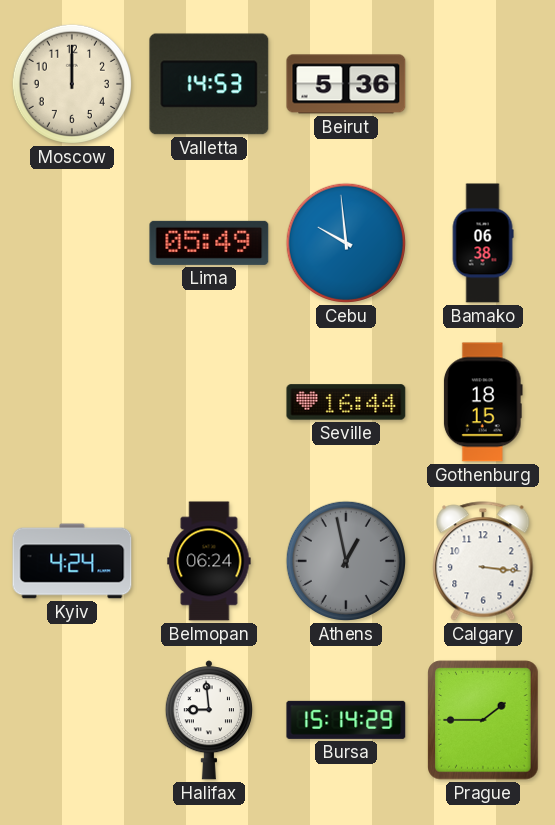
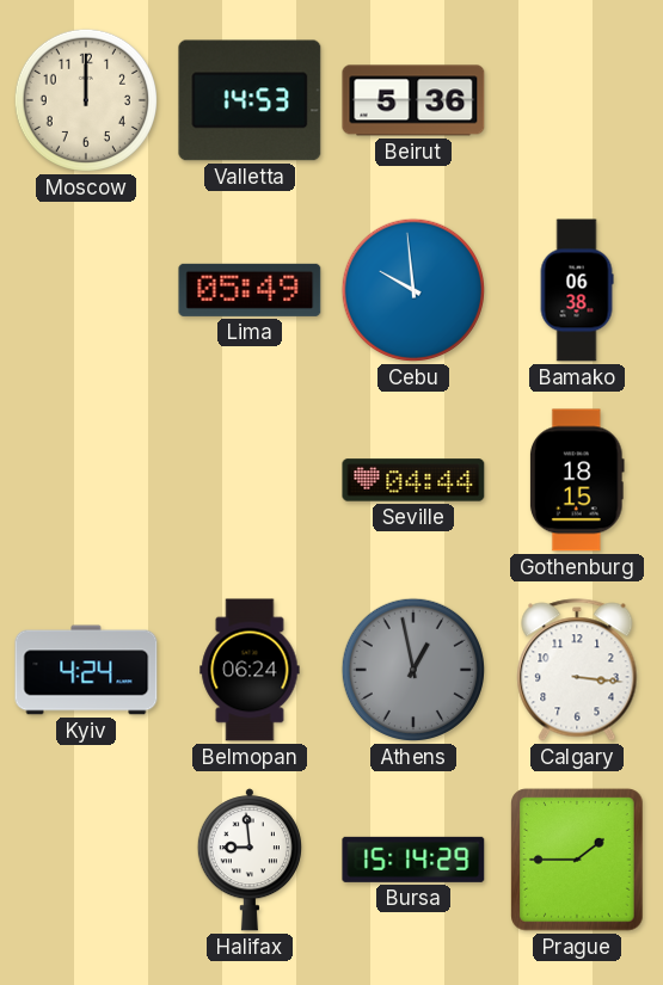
Seville: 16:44 -> 04:44 (413, 480)
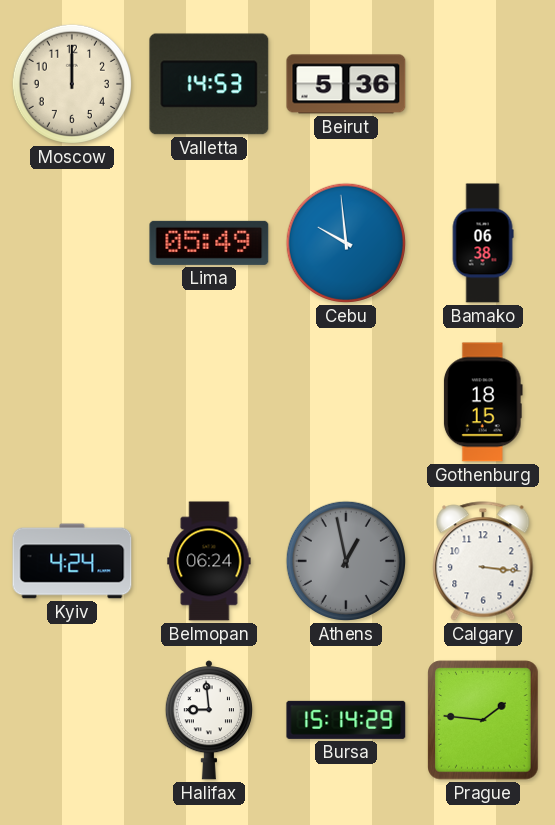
Seville: 04:44 -> none (413, 480)
Prague: 1:45 -> 1:46 (483, 720)
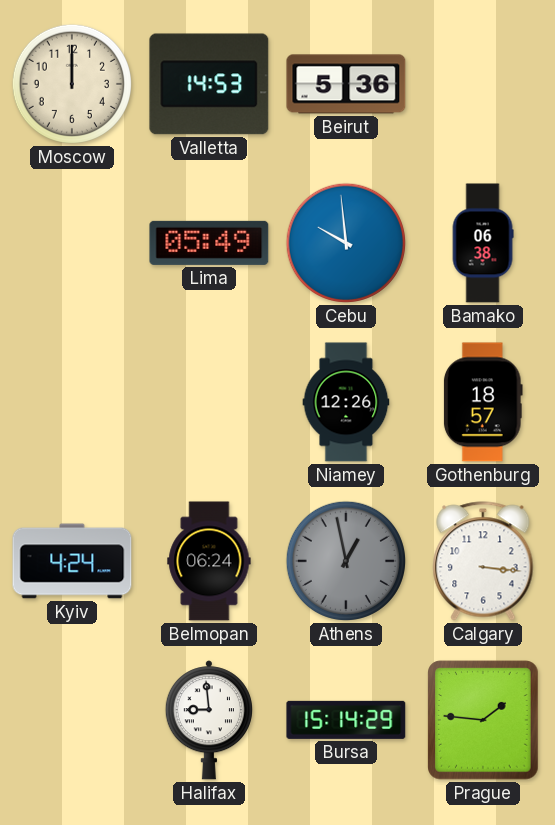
Niamey: none -> 12:26 (346, 402)
Gothenburg: 18:15 -> 18:57 (483, 402)
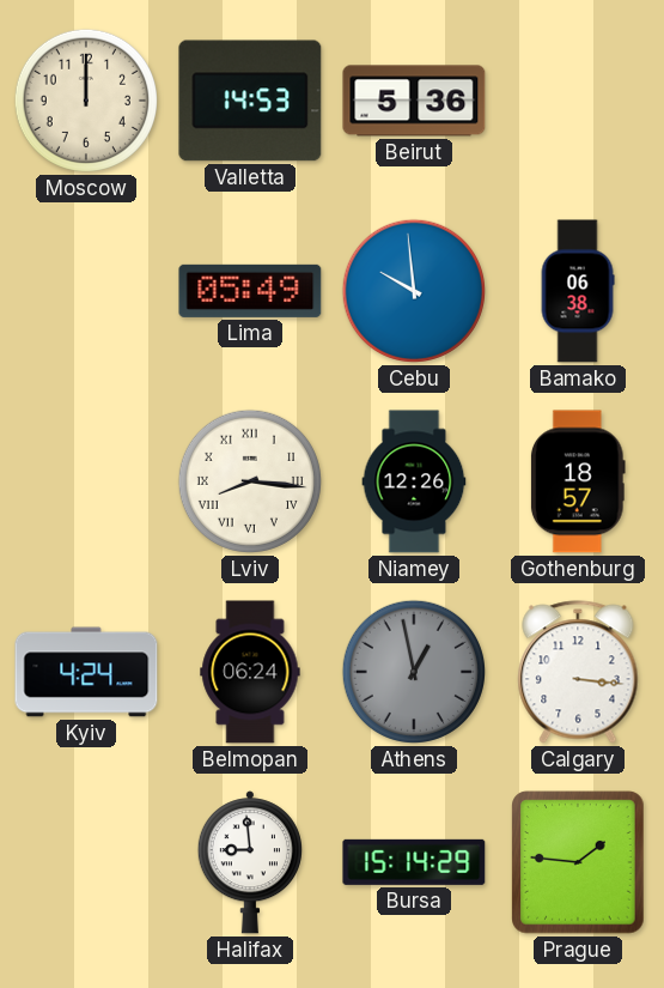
Lviv: none -> 8:16 (250, 481)
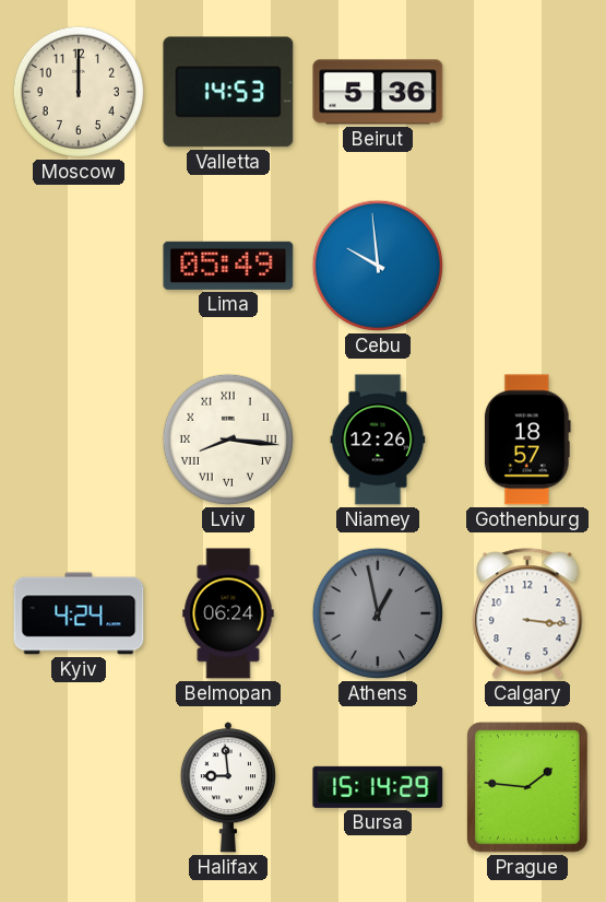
Bamako: 06:38 -> none (578, 291)
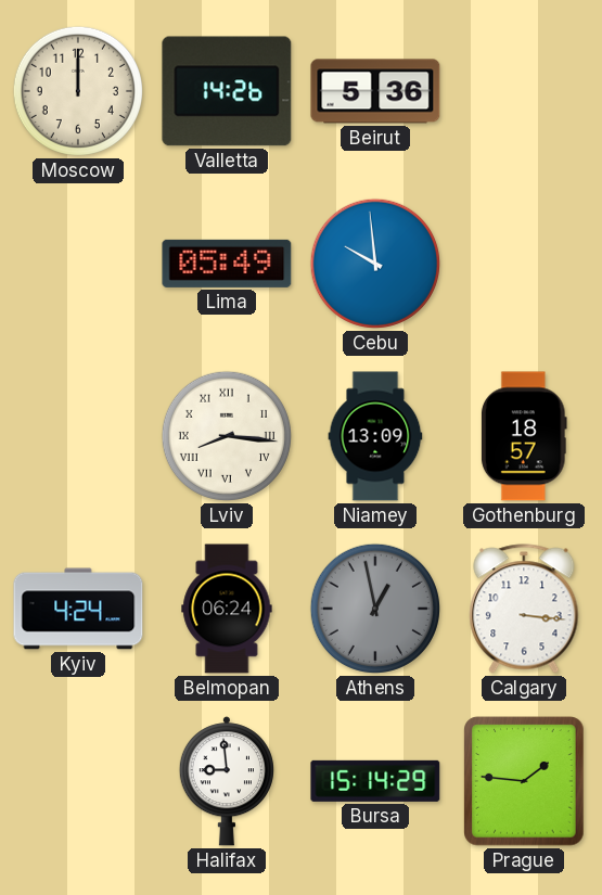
Valletta: 14:53 -> 14:26 (227, 91)
Niamey: 12:26 -> 13:09 (375, 436)
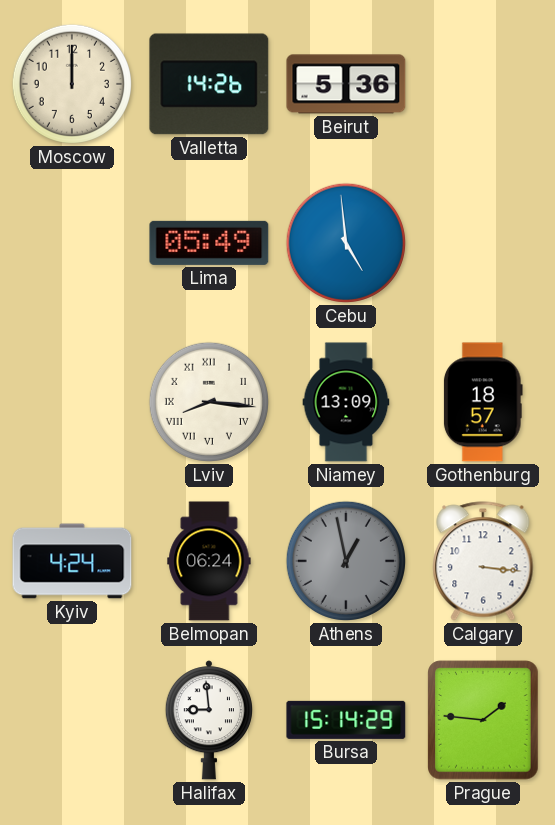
Cebu: 9:59 -> 4:59 (346, 243)
